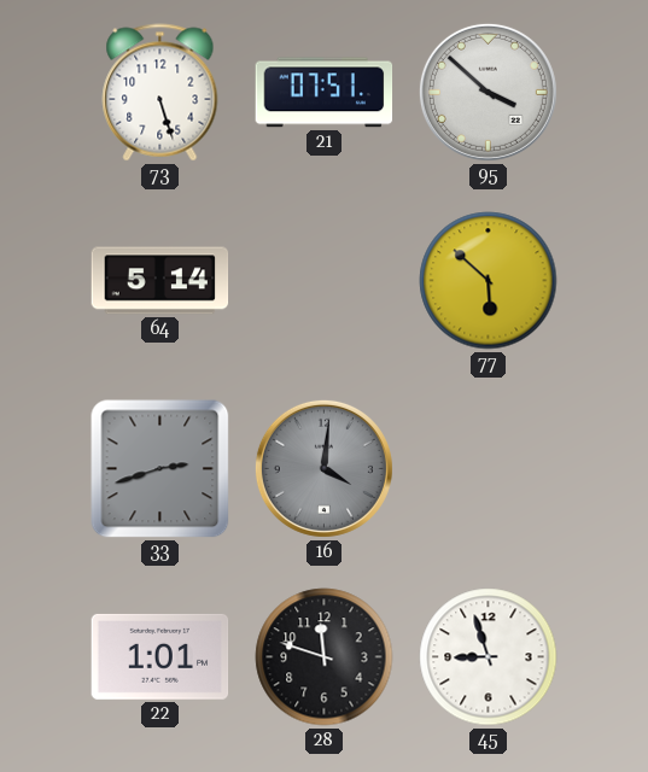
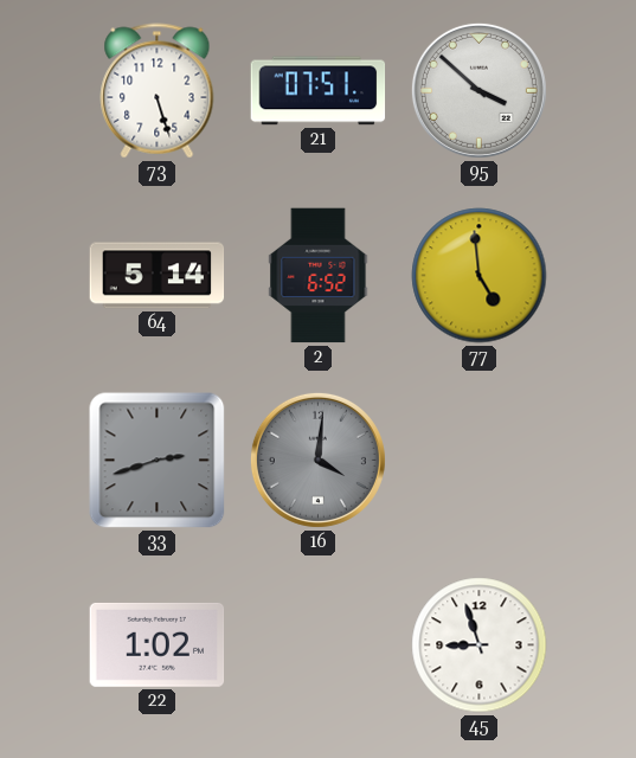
2: none -> 6:52 (319, 276)
77: 5:52 -> 4:59 (480, 276)
22: 1:01 -> 1:02 (158, 644)
28: 11:48 -> none (325, 657)
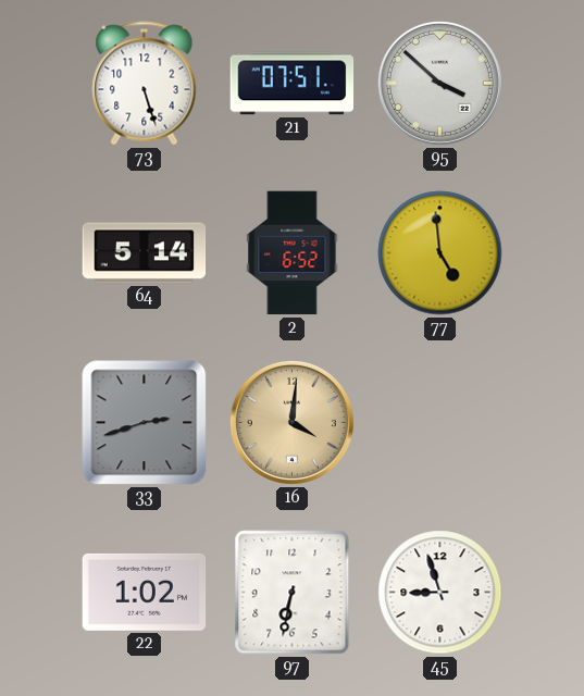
16 dial: grey -> champagne (291, 422)
97: none -> 6:32 (293, 593)
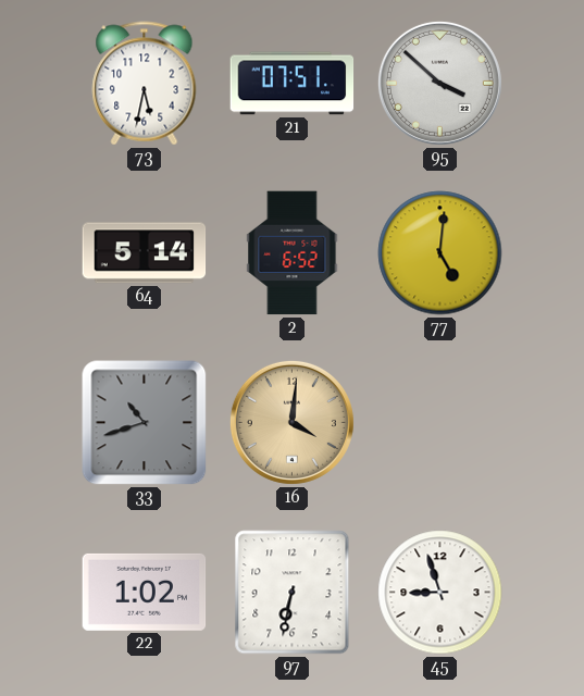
73: 5:27 -> 5:32 (145, 84)
77: 4:59 -> 5:01 (440, 253)
33: 2:42 -> 10:42 (145, 423)
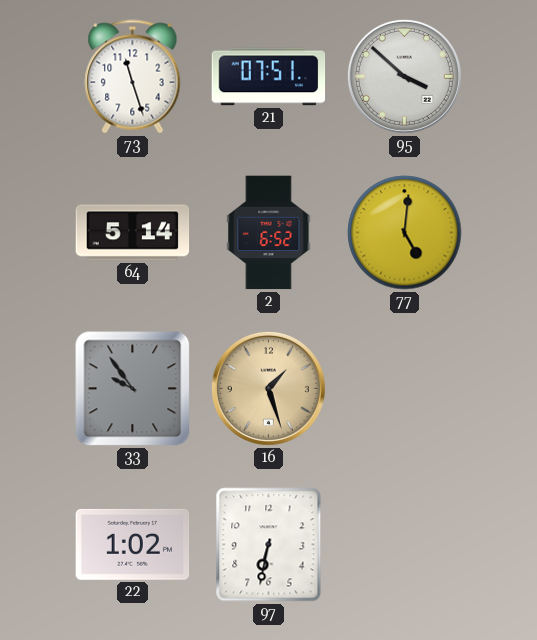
73: 5:32 -> 11:27 (133, 77)
33: 10:42 -> 9:54 (133, 389)
16: 4:01 -> 1:27 (268, 388)
45: 8:57 -> none (440, 593)
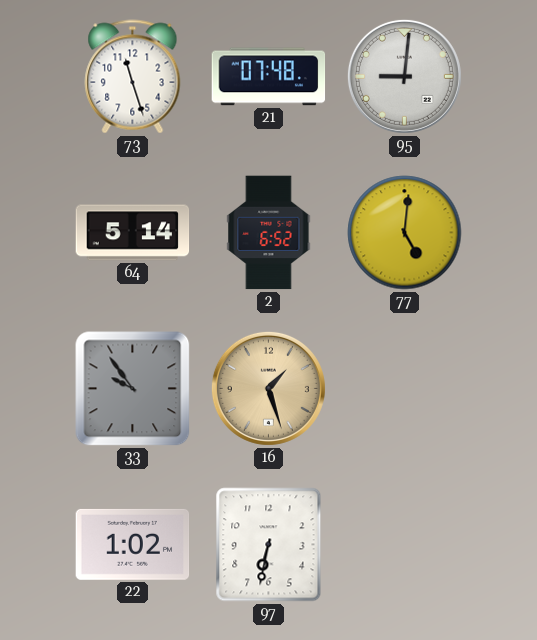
21: 07:51 -> 07:48 (269, 77)
95: 3:52 -> 9:01 (404, 76)
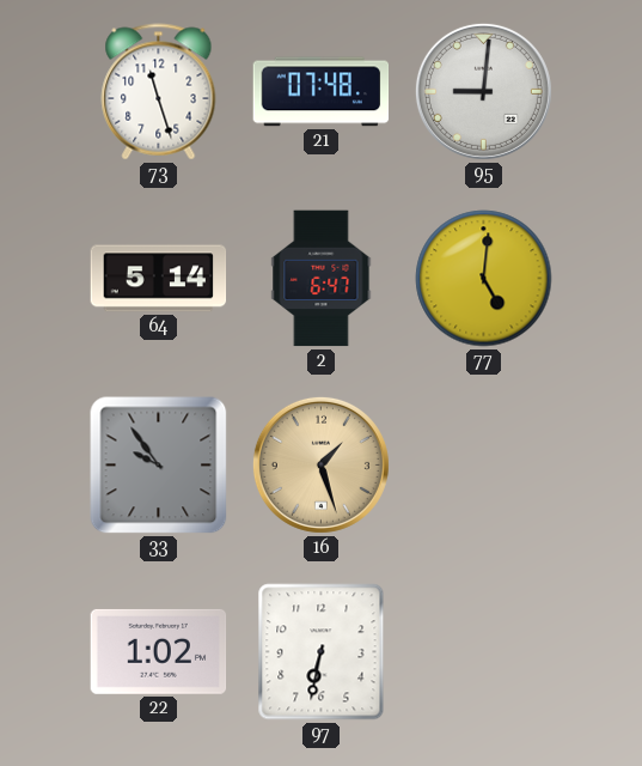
2: 6:52 -> 6:47 (322, 279)
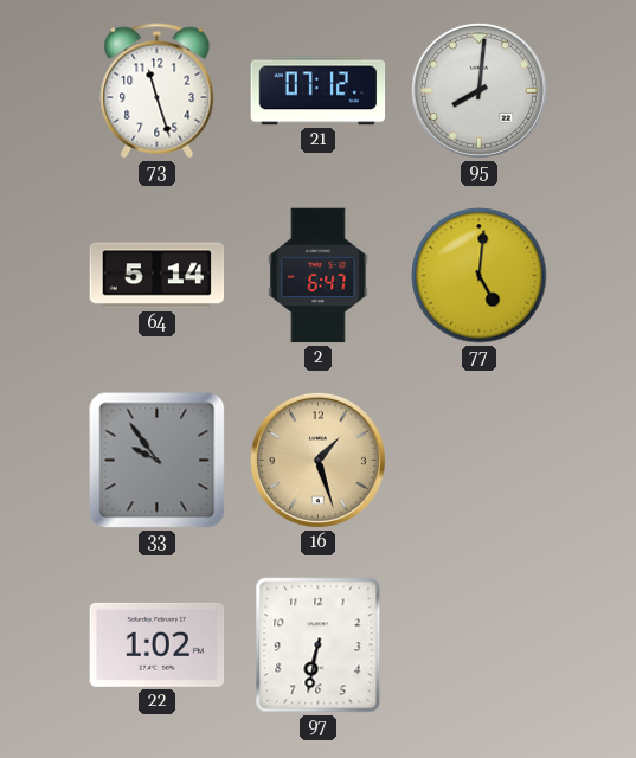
21: 07:48 -> 07:12 (319, 91)
95: 9:01 -> 8:01 (478, 90)
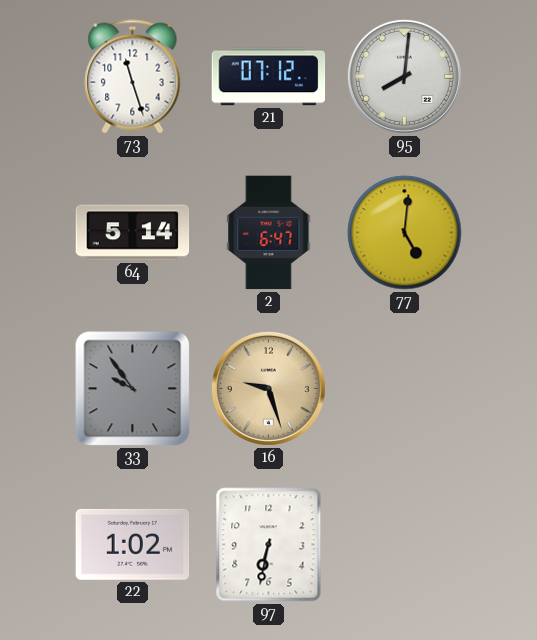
16: 1:27 -> 9:27 (268, 388)
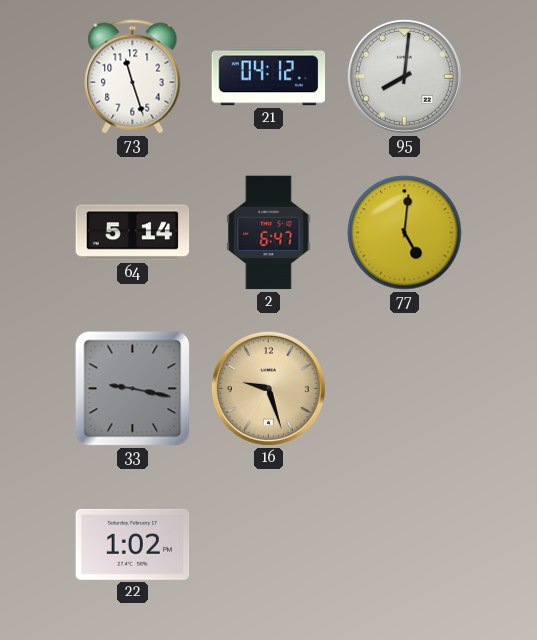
21: 07:12 -> 04:12 (269, 77)
33: 9:54 -> 9:17 (133, 389)
97: 6:32 -> none (269, 545)
